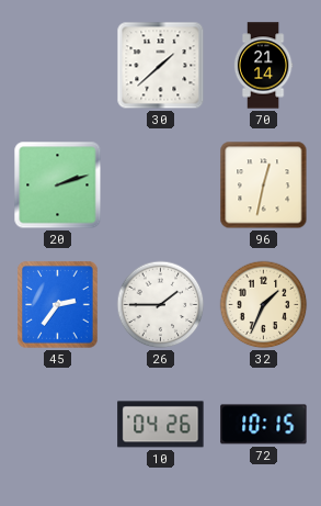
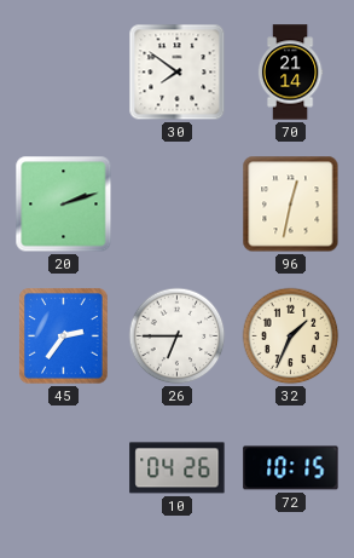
30: 1:38 -> 7:51 (178, 73)
26: 1:45 -> 6:45 (178, 336)
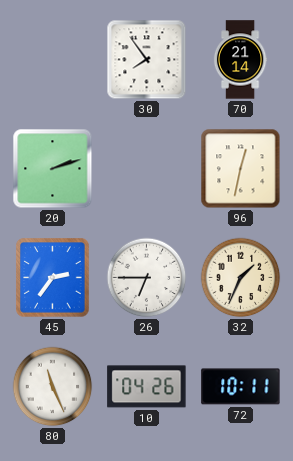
30: 7:51 -> 7:54 (147, 60)
80: none -> 11:26 (53, 387)
72: 10:15 -> 10:11 (241, 387)
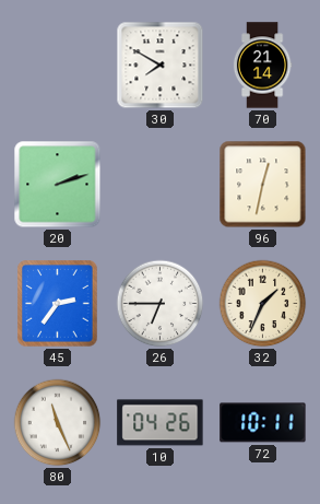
30: 7:54 -> 7:50 (161, 66)
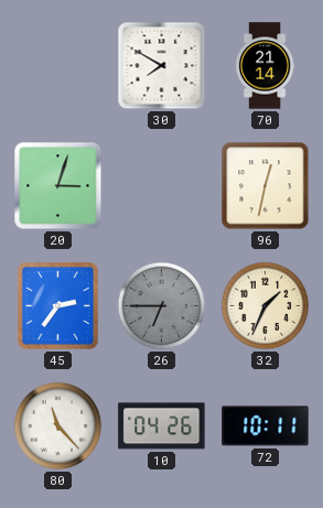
20: 2:12 -> 3:03 (58, 186)
26 dial: white -> grey (162, 306)
80: 11:26 -> 11:23 (58, 426)
